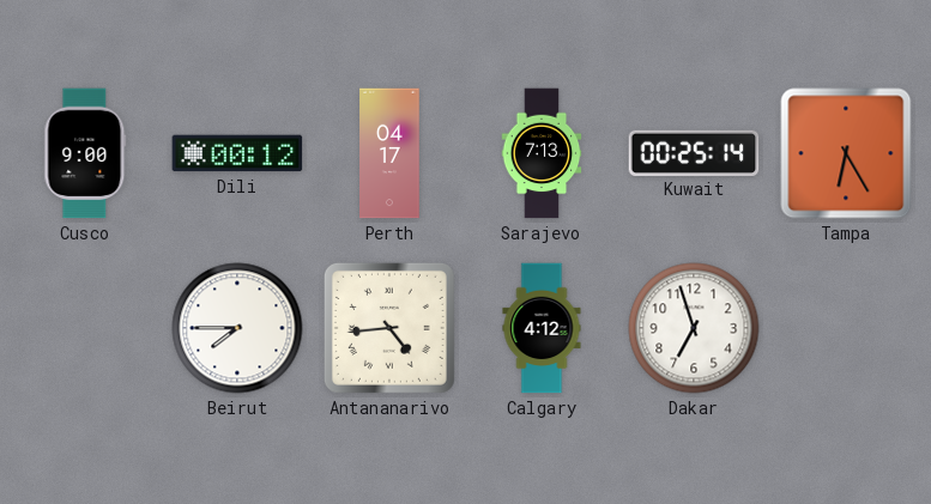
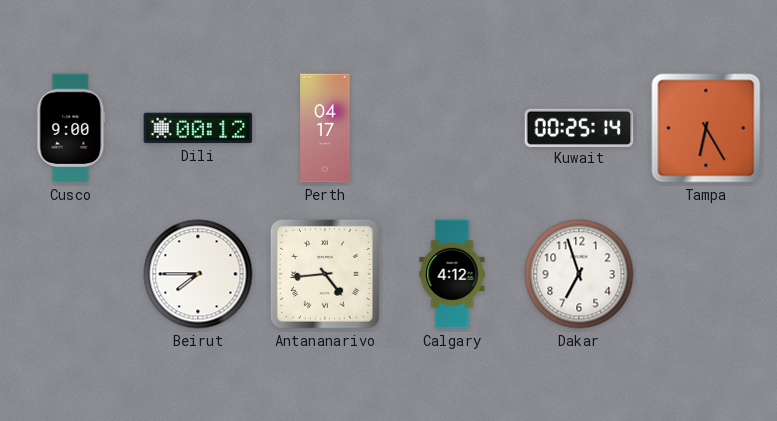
Sarajevo: 7:13 -> none (542, 153)
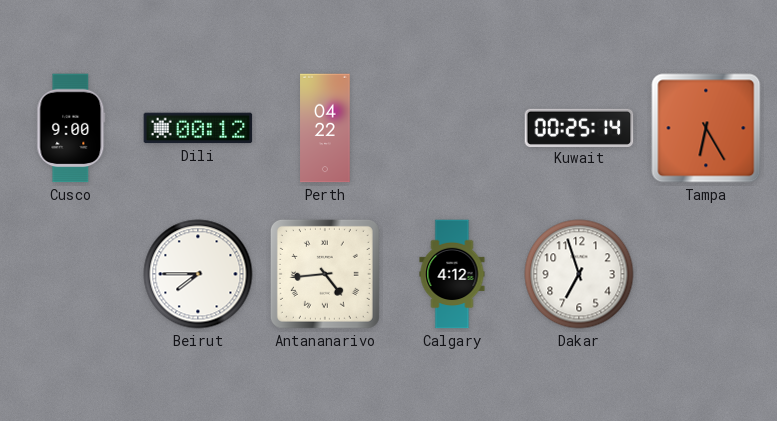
Perth: 04:17 -> 04:22 (325, 128)
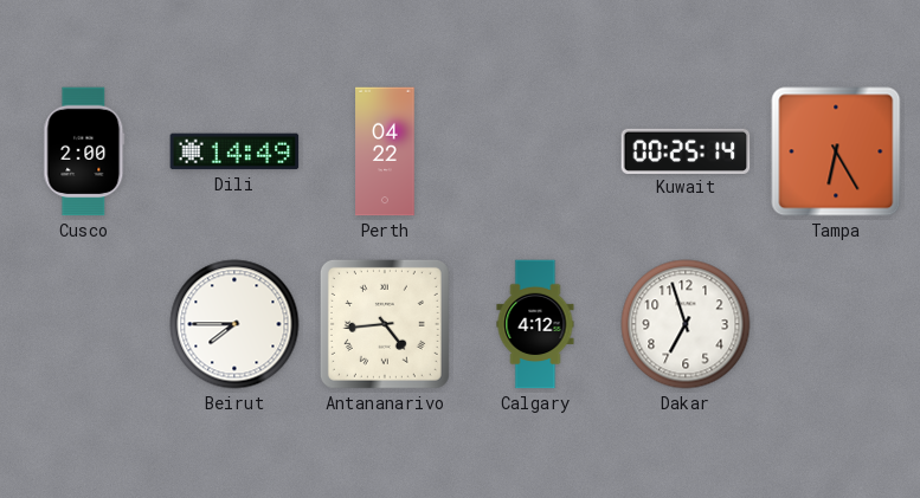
Cusco: 9:00 -> 2:00 (84, 151)
Dili: 00:12 -> 14:49 (234, 151)
